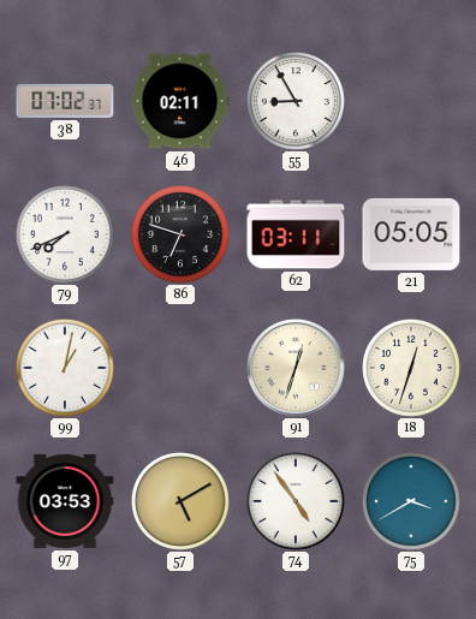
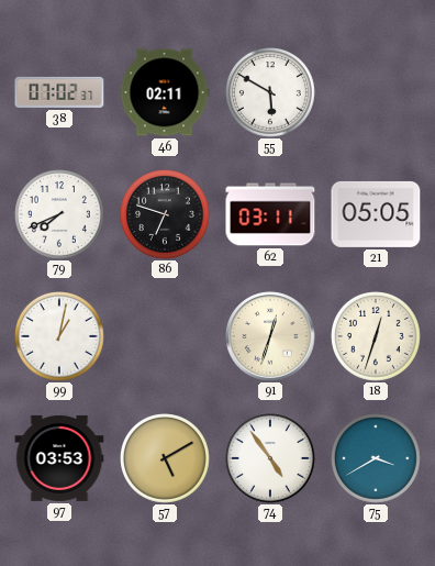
55: 8:55 -> 5:50 (271, 93)
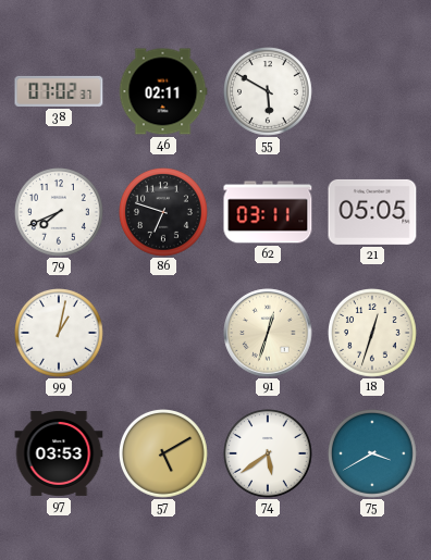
74: 4:54 -> 5:39 (269, 455)
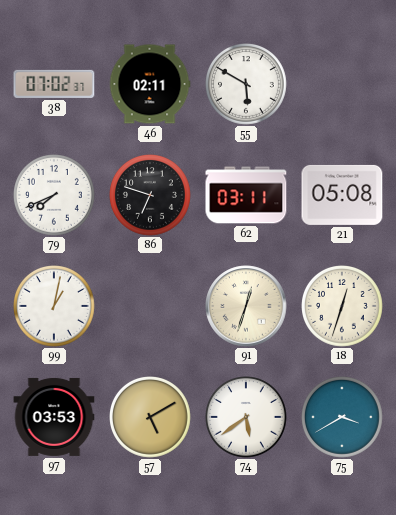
21: 05:05 -> 05:08 (342, 195)
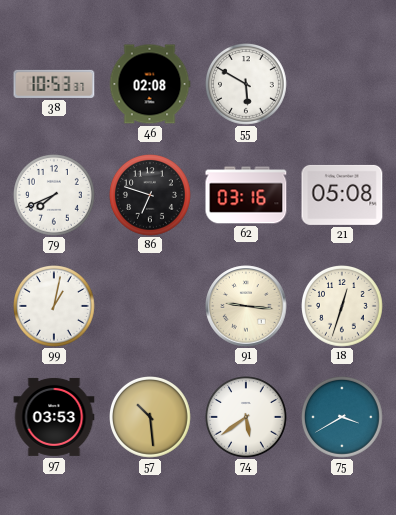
38: 07:02 -> 10:53 (54, 84)
46: 02:11 -> 02:08 (150, 84)
62: 03:11 -> 03:16 (246, 195)
91: 12:33 -> 9:16 (246, 306)
57: 5:10 -> 10:29 (151, 418)
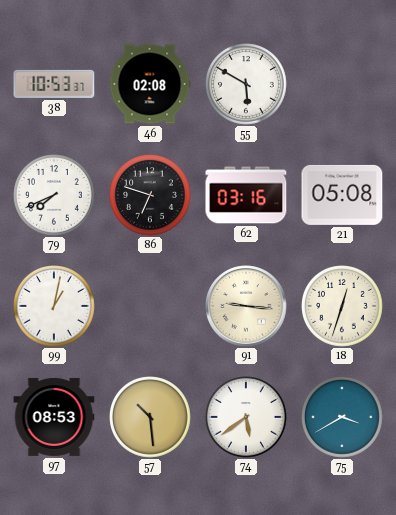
97: 03:53 -> 08:53 (54, 417)
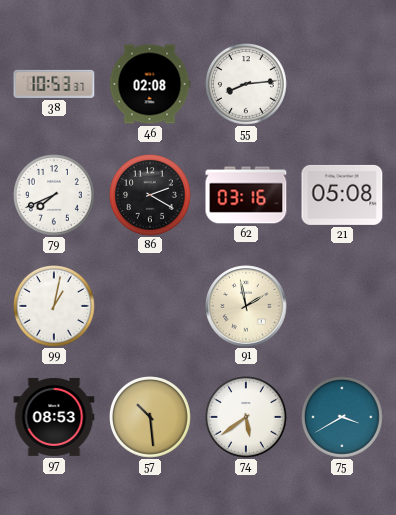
55: 5:50 -> 8:14 (247, 85)
86: 6:48 -> 2:20 (151, 196)
91: 9:16 -> 1:58 (246, 306)
18: 12:33 -> none (343, 307)
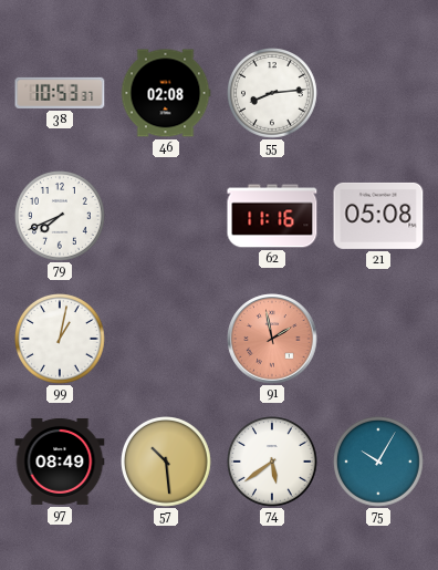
86: 2:20 -> none (151, 196)
62: 03:16 -> 11:16 (272, 216)
91 dial: cream -> salmon (272, 339)
97: 08:53 -> 08:49 (60, 462)
75: 3:40 -> 10:05 (379, 463)
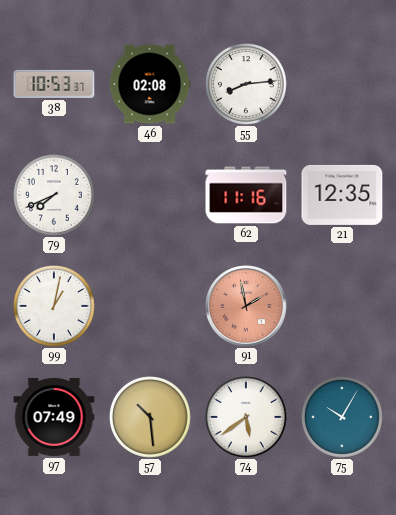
21: 05:08 -> 12:35 (342, 195)
97: 08:49 -> 07:49 (54, 417)
